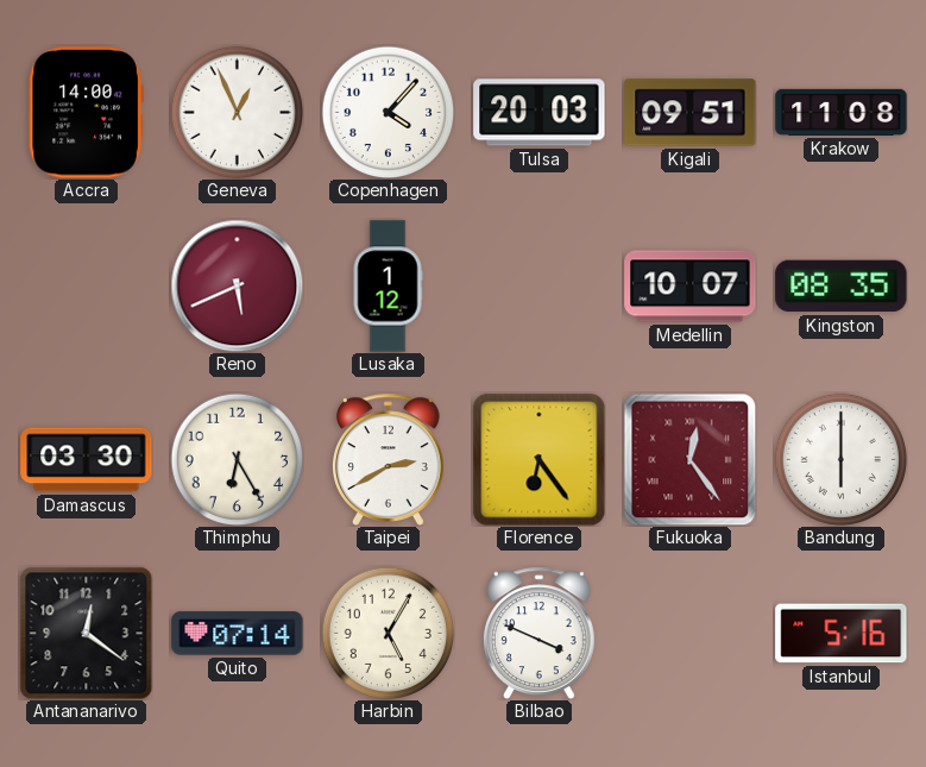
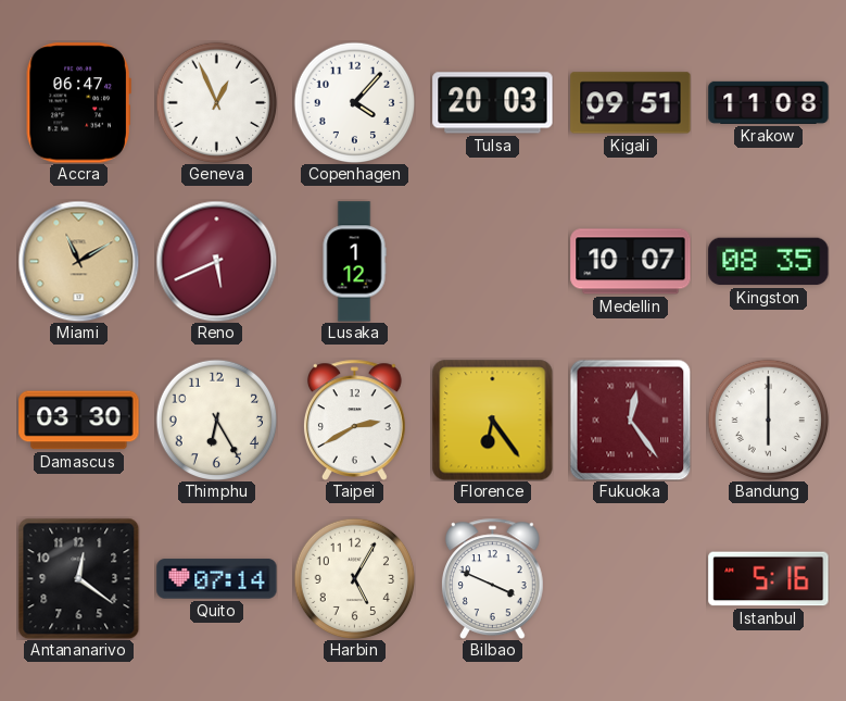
Accra: 14:00 -> 06:47 (78, 103)
Miami: none -> 11:10 (78, 261)
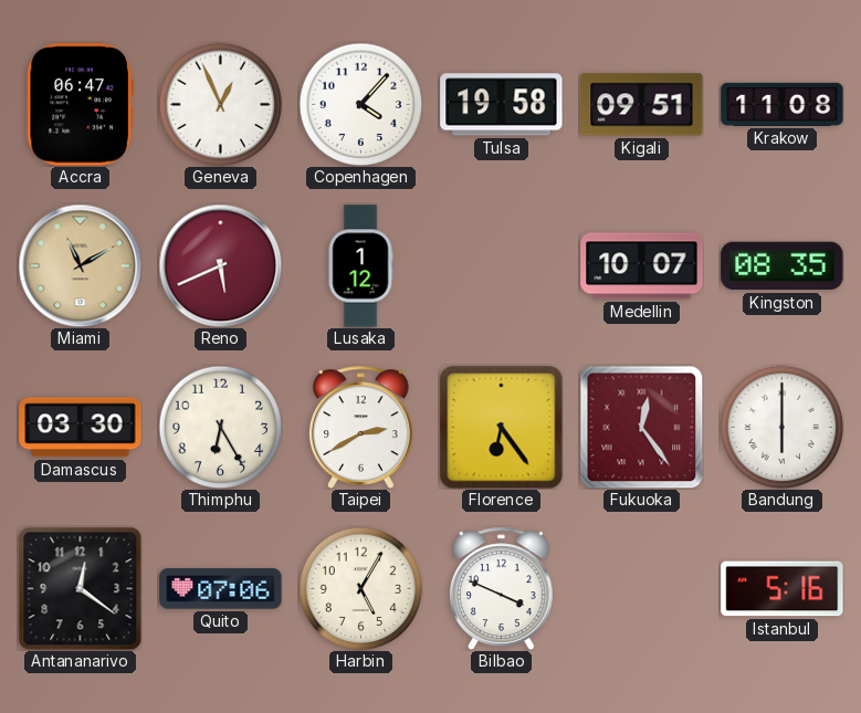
Tulsa: 20:03 -> 19:58 (502, 105)
Quito: 07:14 -> 07:06 (221, 589)
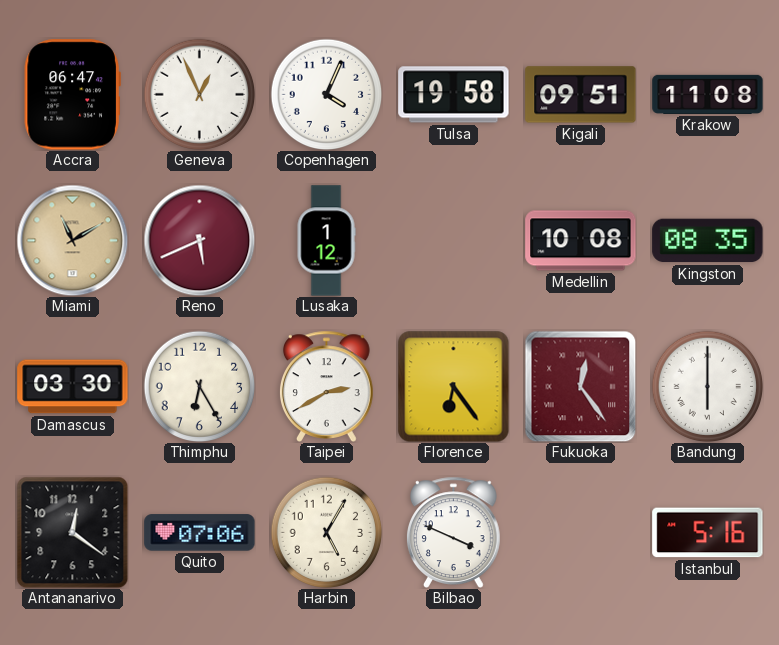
Copenhagen: 4:07 -> 4:04 (326, 94)
Medellin: 10:07 -> 10:08 (581, 241)
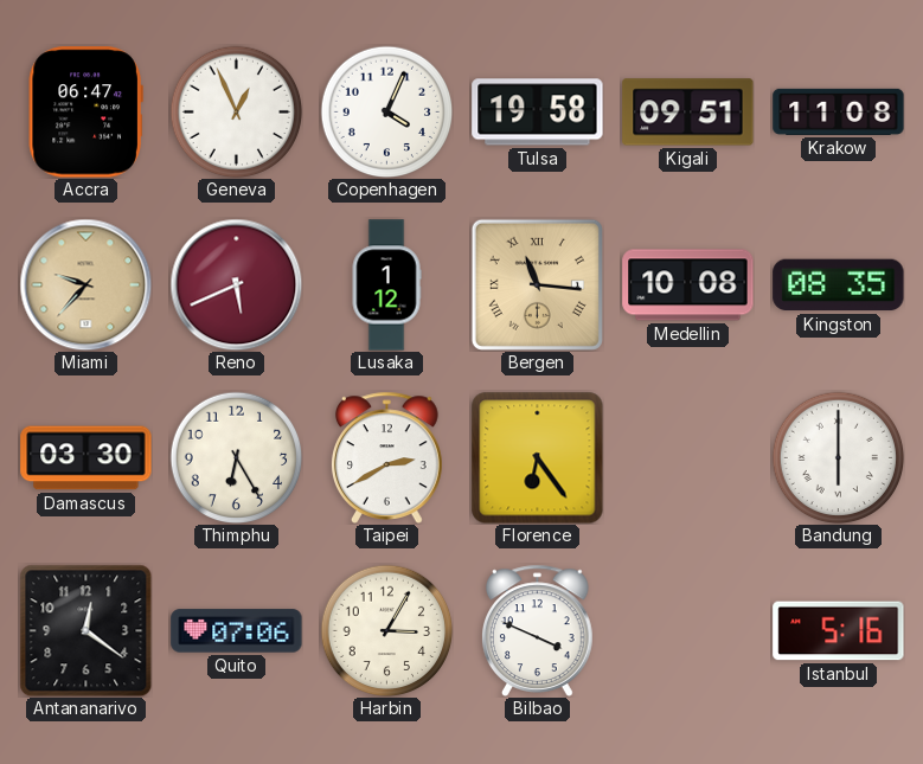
Miami: 11:10 -> 9:37 (85, 284)
Bergen: none -> 11:16 (537, 284)
Fukuoka: 12:24 -> none (580, 386)
Harbin: 5:05 -> 3:05 (386, 630)
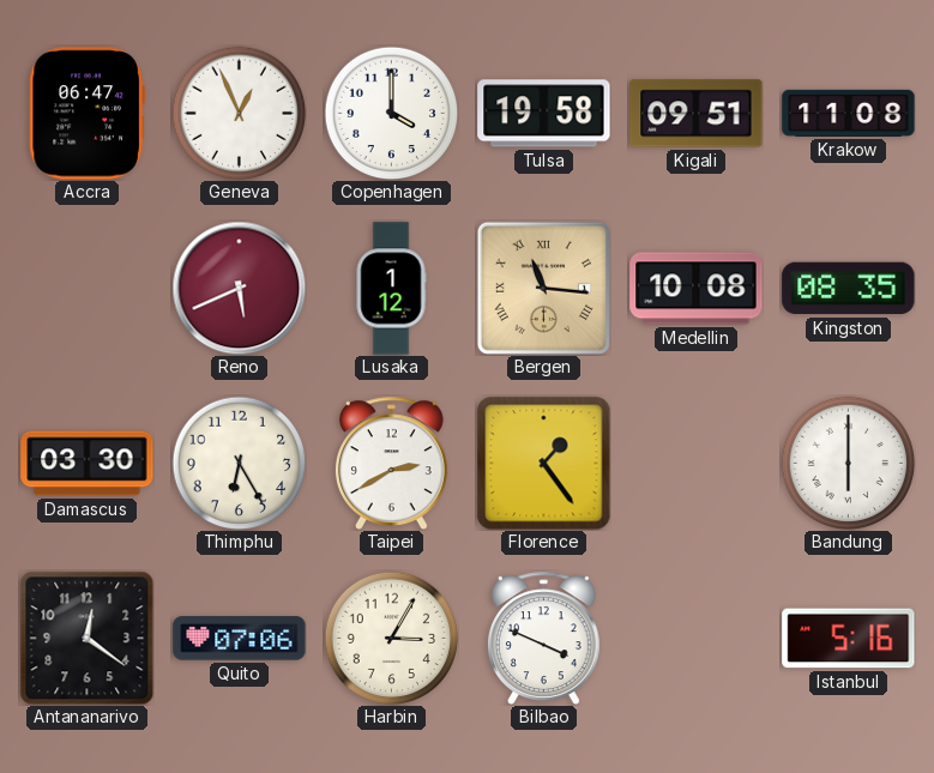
Copenhagen: 4:04 -> 4:00 (391, 113)
Miami: 9:37 -> none (85, 284)
Florence: 6:24 -> 1:24 (543, 463)
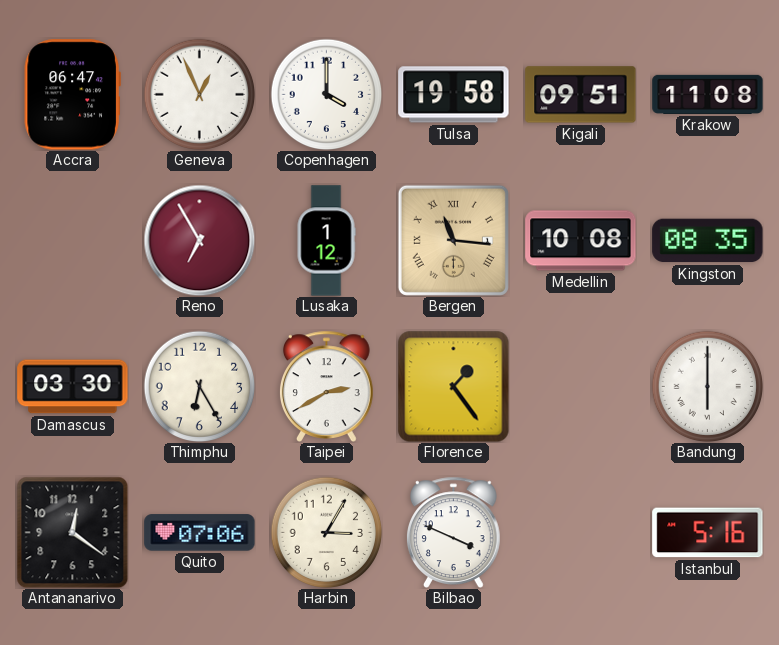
Reno: 5:41 -> 6:55 (199, 240)
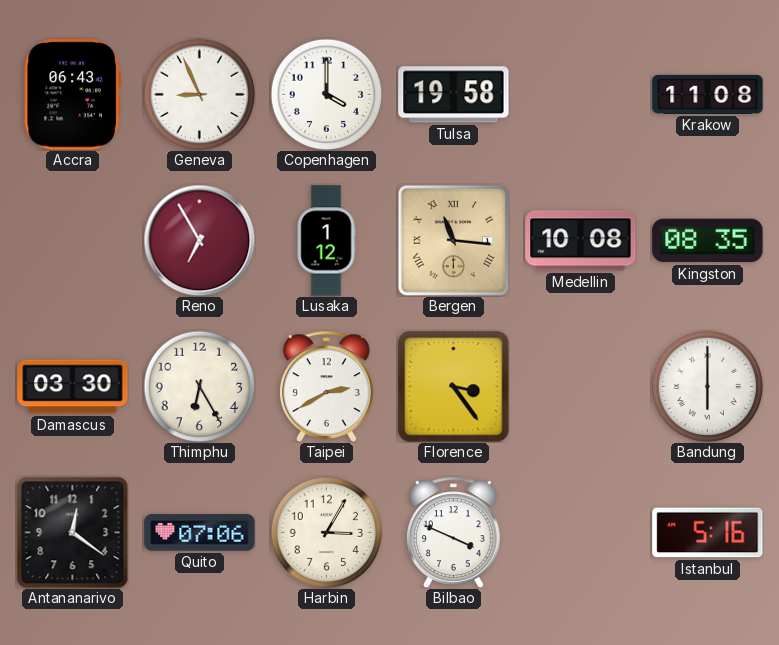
Accra: 06:47 -> 06:43 (72, 95)
Geneva: 12:56 -> 8:56 (199, 94)
Kigali: 09:51 -> none (581, 95)
Florence: 1:24 -> 3:24 (453, 386)
